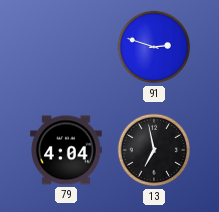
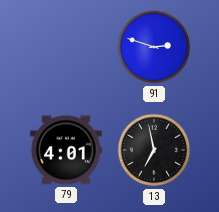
79: 4:04 -> 4:01 (66, 150)
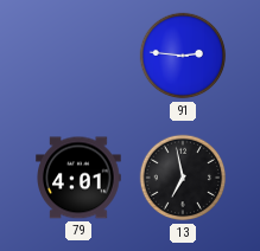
91: 2:48 -> 2:46 (183, 56)
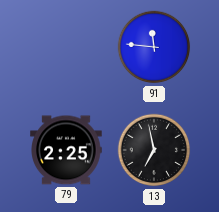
91: 2:46 -> 11:46 (154, 47)
79: 4:01 -> 2:25 (66, 150)
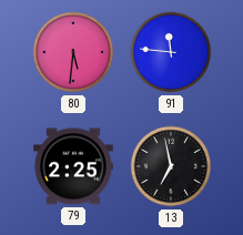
80: none -> 5:31 (73, 52)
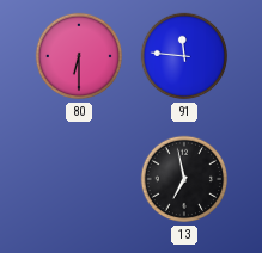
80: 5:31 -> 6:30 (79, 56)
79: 2:25 -> none (73, 166)
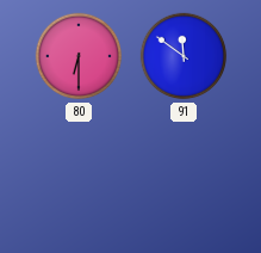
91: 11:46 -> 11:51 (184, 56)
13: 6:58 -> none (184, 179)
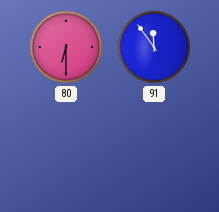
91: 11:51 -> 11:54 (154, 47)
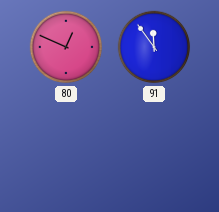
80: 6:30 -> 12:49 (66, 47)
